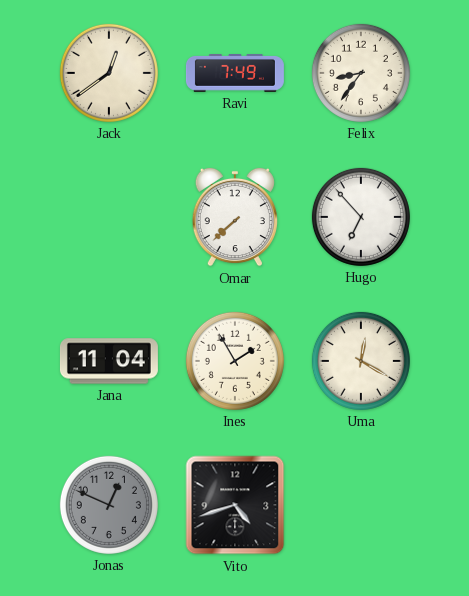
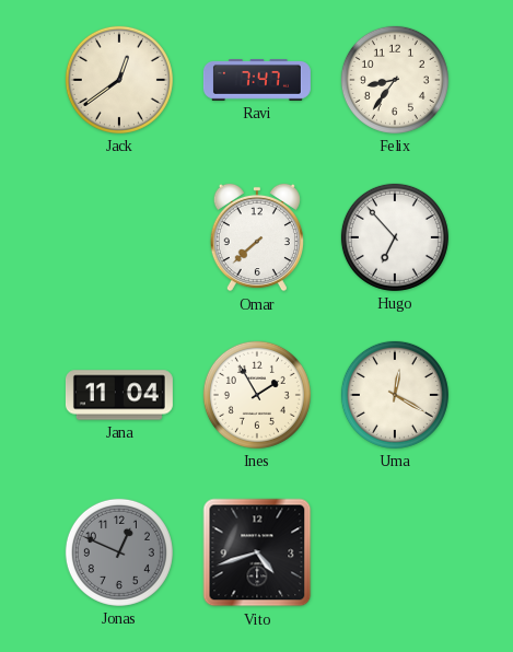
Ravi: 7:49 -> 7:47 (257, 81)
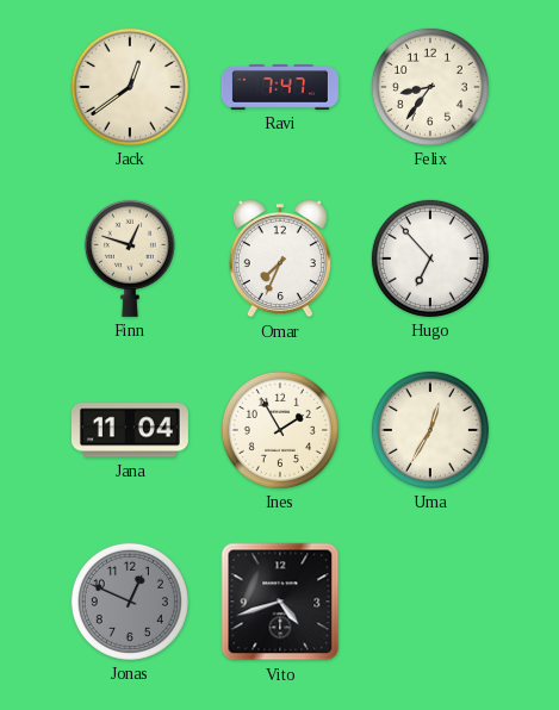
Finn: none -> 12:48 (130, 259)
Omar: 7:38 -> 7:34 (280, 259)
Uma: 12:20 -> 12:35 (430, 430)
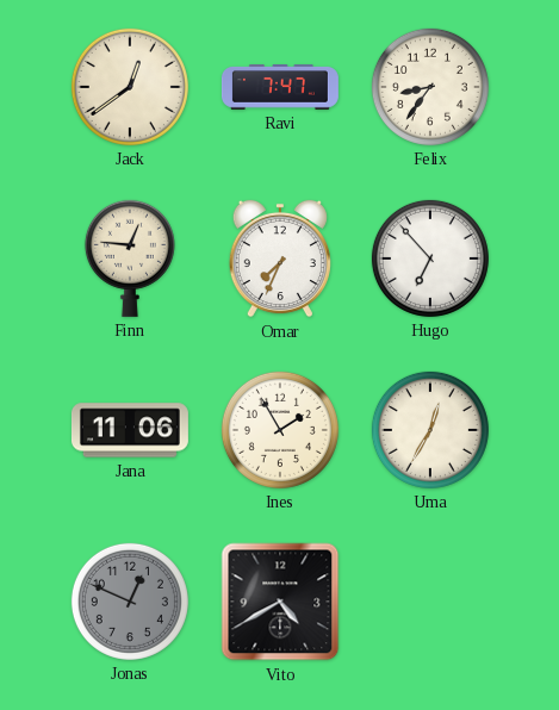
Finn: 12:48 -> 12:46 (130, 259)
Jana: 11:04 -> 11:06 (130, 430)
Vito: 4:42 -> 4:40 (280, 602)
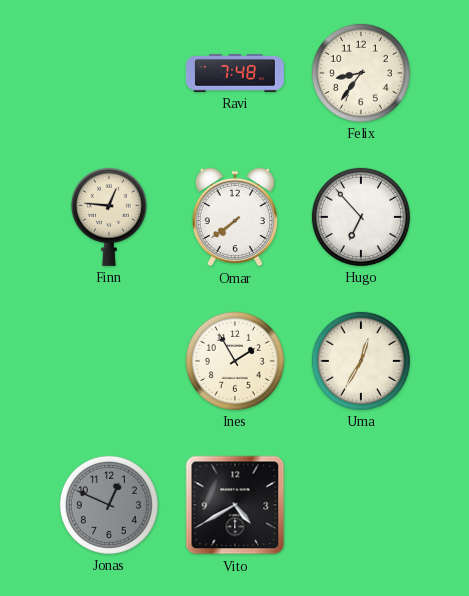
Jack: 12:39 -> none (130, 87)
Ravi: 7:47 -> 7:48 (235, 74)
Omar: 7:34 -> 7:39 (235, 217)
Jana: 11:06 -> none (130, 430)
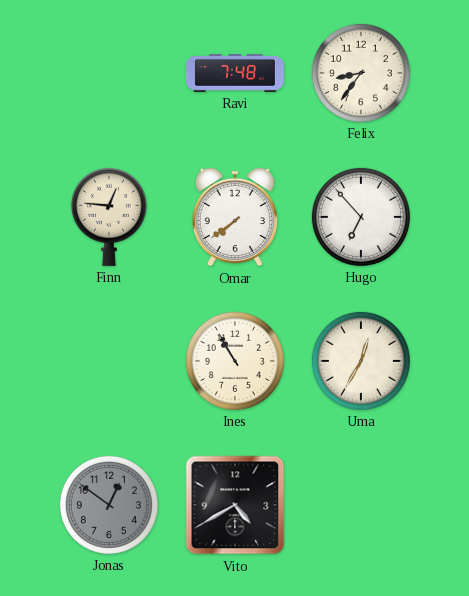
Ines: 1:55 -> 10:55 (235, 361)
Jonas: 12:49 -> 12:51 (109, 505)
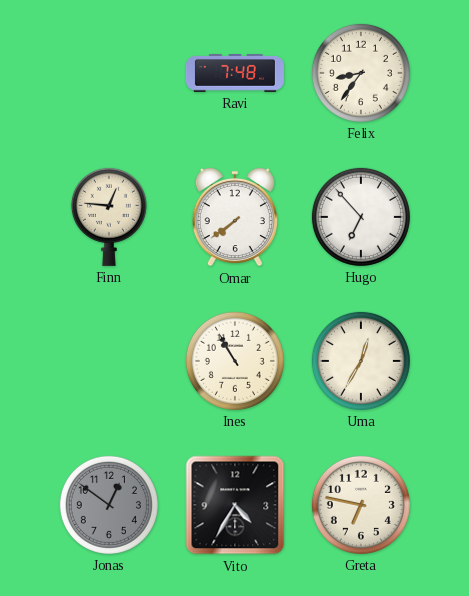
Vito: 4:40 -> 4:35 (235, 505)
Greta: none -> 6:47 (361, 505)
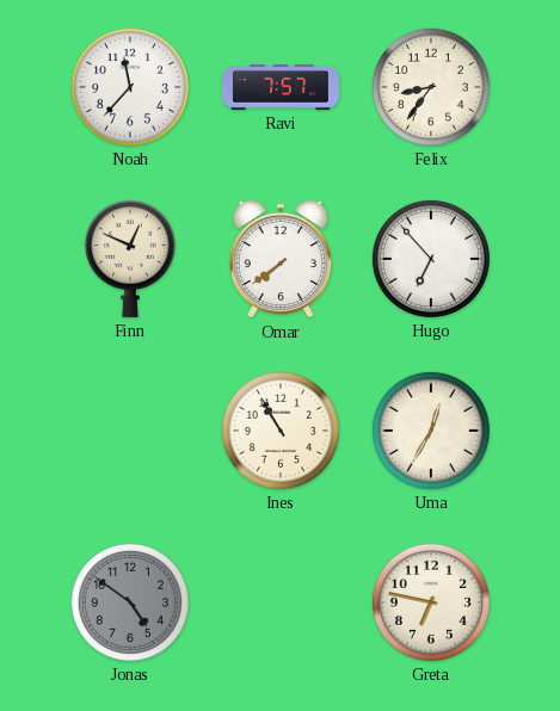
Noah: none -> 11:37 (130, 87)
Ravi: 7:48 -> 7:57 (281, 88)
Finn: 12:46 -> 12:49 (130, 259)
Jonas: 12:51 -> 4:51 (130, 602)
Vito: 4:35 -> none (235, 505)
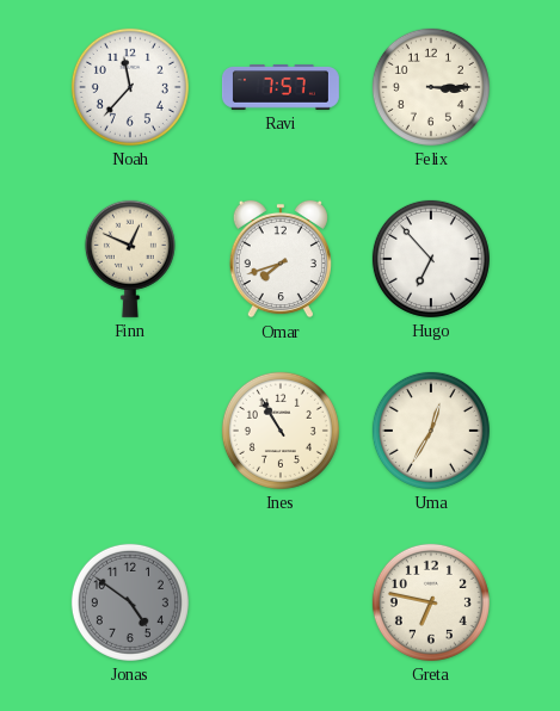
Felix: 8:36 -> 3:15 (431, 87)
Omar: 7:39 -> 7:42 (281, 259)
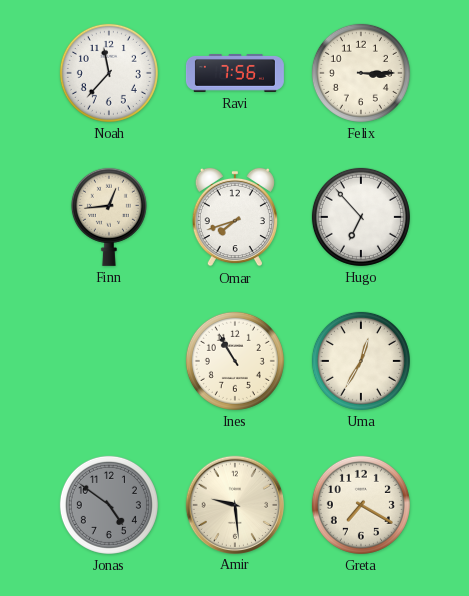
Ravi: 7:57 -> 7:56 (235, 74)
Finn: 12:49 -> 12:44 (109, 217)
Amir: none -> 9:29 (234, 504)
Greta: 6:47 -> 7:20 (361, 505)
